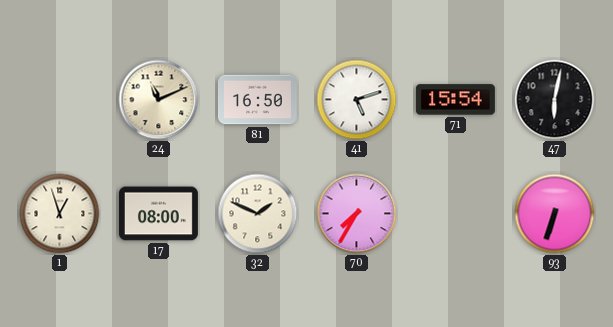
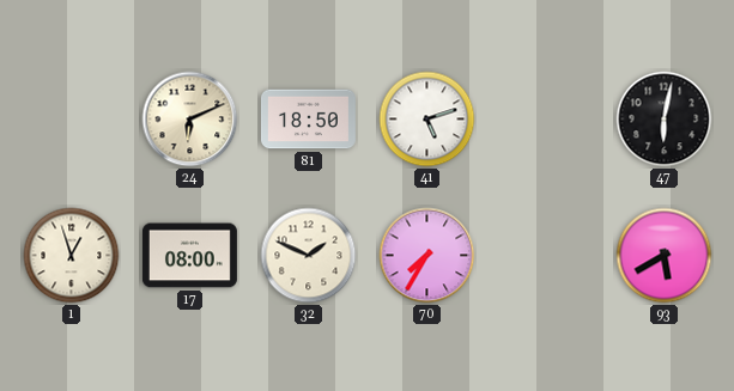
24: 11:11 -> 6:11 (190, 120)
81: 16:50 -> 18:50 (308, 120)
71: 15:54 -> none (455, 100)
93: 6:33 -> 5:40 (665, 256)
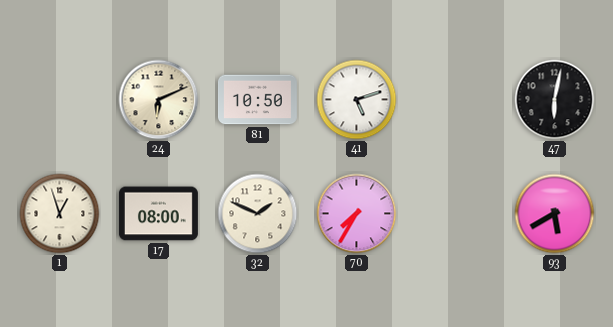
81: 18:50 -> 10:50 (257, 100)
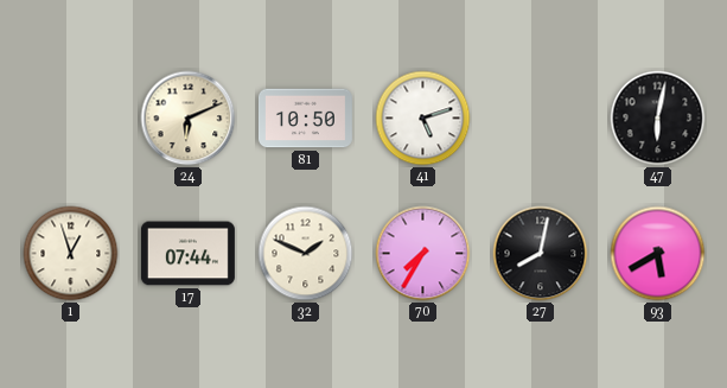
17: 08:00 -> 07:44 (187, 254)
27: none -> 8:02 (541, 254)
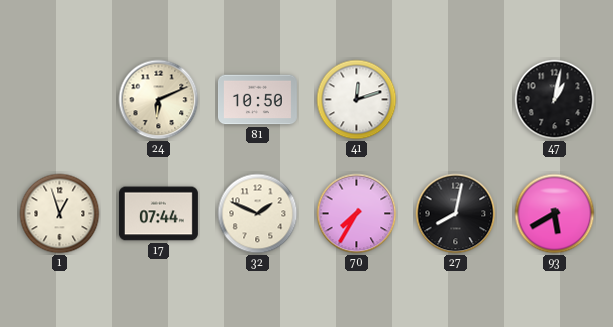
41: 5:12 -> 12:12 (357, 100)
47: 6:02 -> 1:02 (555, 100)
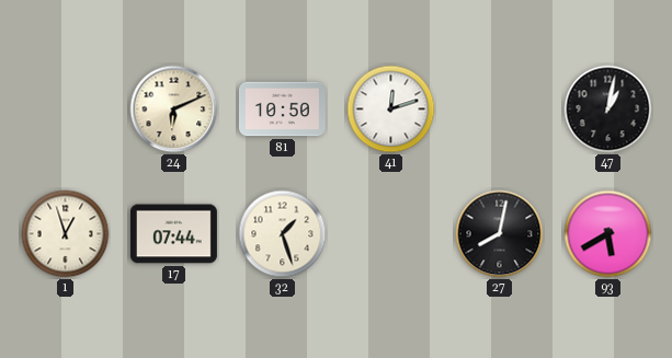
32: 1:49 -> 1:27 (283, 234)
70: 7:35 -> none (357, 214)
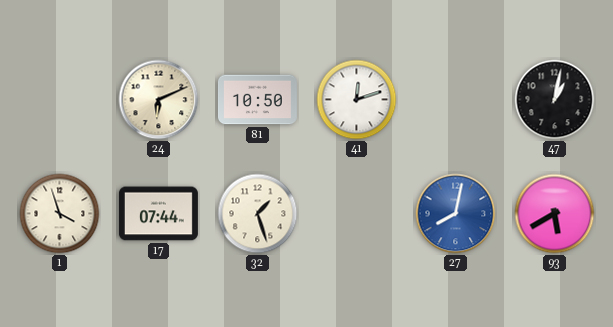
1: 12:57 -> 3:57 (60, 214)
27 dial: black -> blue (456, 214)
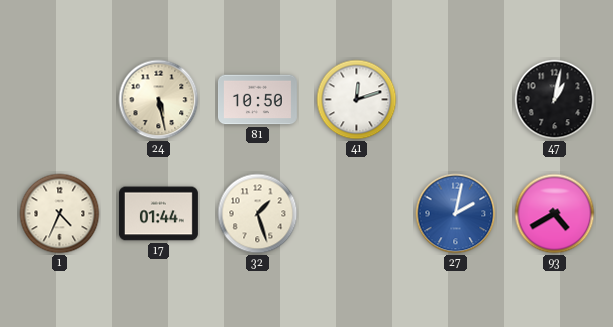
24: 6:11 -> 5:28 (159, 100)
1: 3:57 -> 4:34 (60, 214)
17: 07:44 -> 01:44 (158, 214)
27: 8:02 -> 2:02 (456, 214)
93: 5:40 -> 4:40 (555, 214)
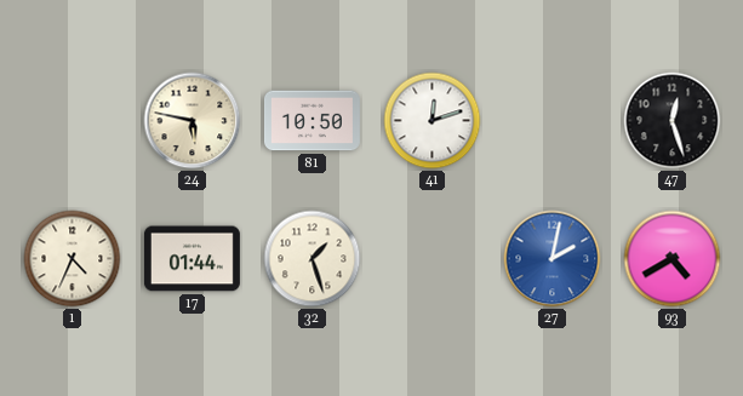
24: 5:28 -> 5:47 (193, 121)
47: 1:02 -> 12:27 (673, 121)
